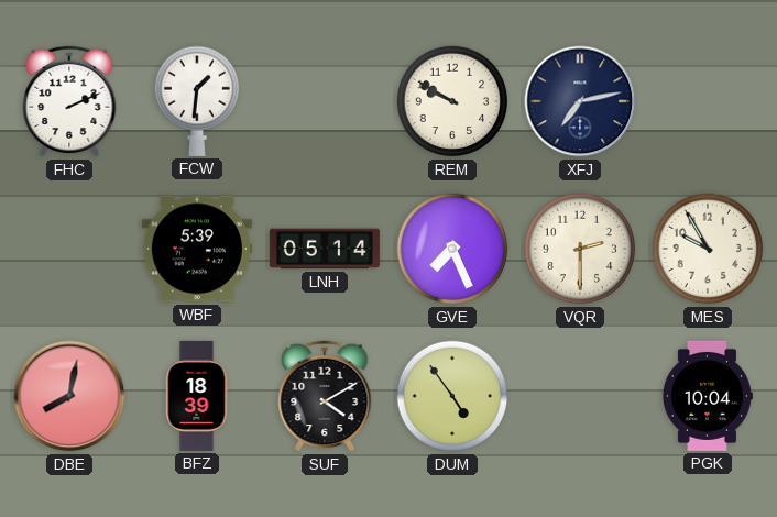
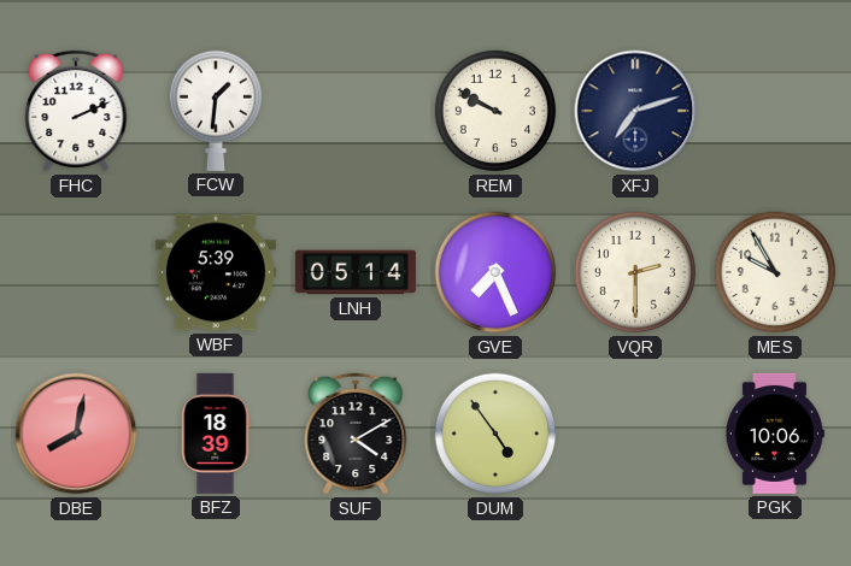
XFJ: 7:13 -> 7:12 (635, 111)
PGK: 10:04 -> 10:06 (774, 434)
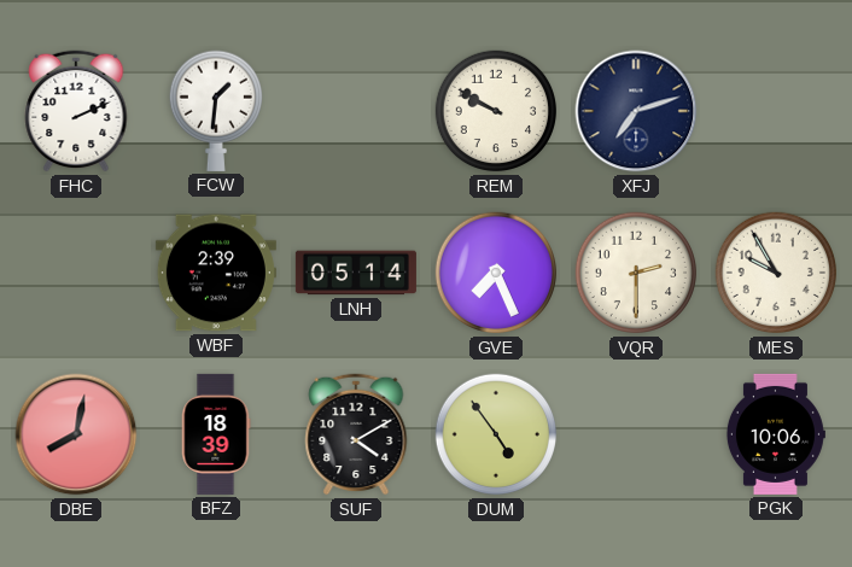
WBF: 5:39 -> 2:39 (216, 273)
